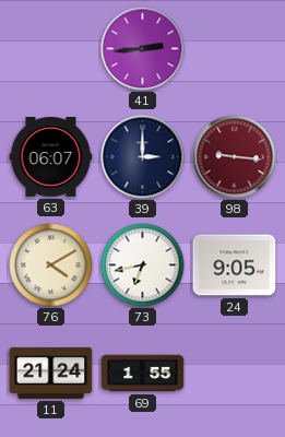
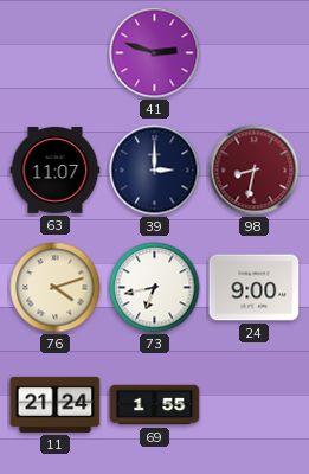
41: 2:44 -> 2:48 (155, 53)
63: 06:07 -> 11:07 (56, 171)
98: 9:16 -> 8:32 (255, 171)
76: 4:10 -> 4:12 (56, 288)
24: 9:05 -> 9:00 (255, 288)
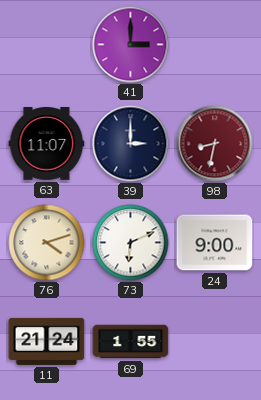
41: 2:48 -> 3:00 (131, 45)
73: 6:43 -> 6:11 (131, 243)
